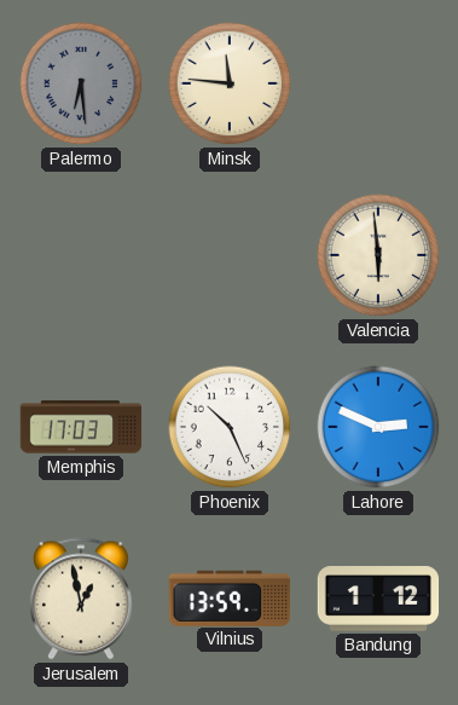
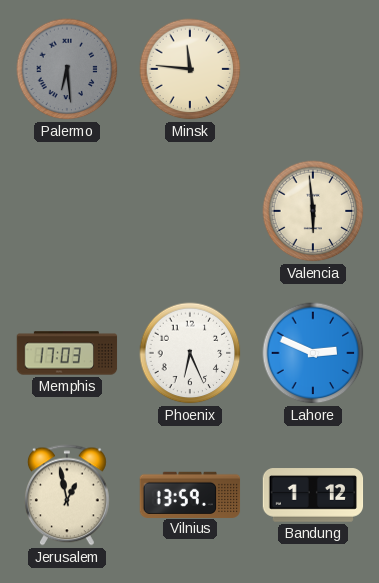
Phoenix: 10:26 -> 6:26 (190, 353)
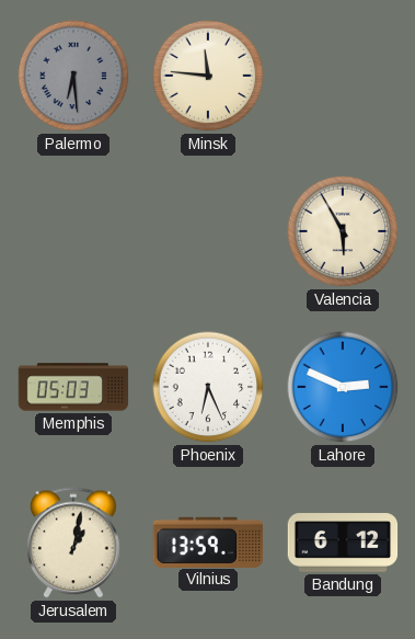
Valencia: 5:59 -> 5:55 (343, 231)
Memphis: 17:03 -> 05:03 (73, 387)
Jerusalem: 12:58 -> 1:02 (73, 543)
Bandung: 1:12 -> 6:12 (343, 543)
